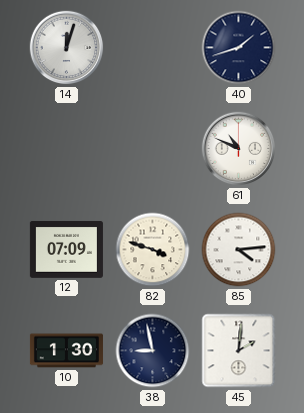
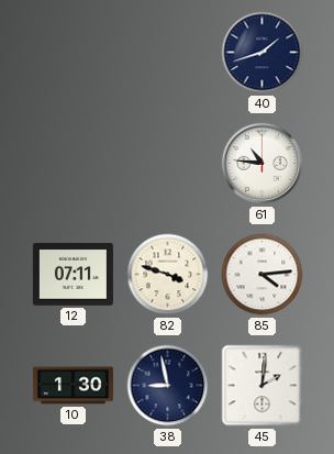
14: 12:03 -> none (67, 48)
61: 10:49 -> 10:46 (263, 164)
12: 07:09 -> 07:11 (73, 274)
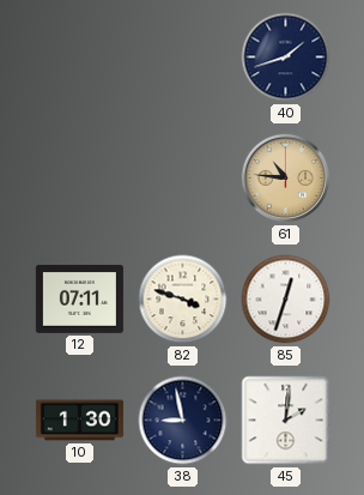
61 dial: white -> champagne (286, 179)
85: 4:14 -> 12:33 (286, 300)
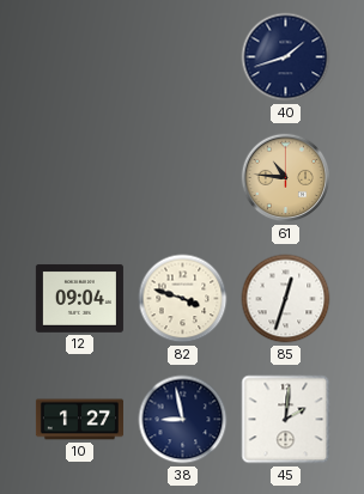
12: 07:11 -> 09:04 (79, 298)
10: 1:30 -> 1:27 (79, 420)
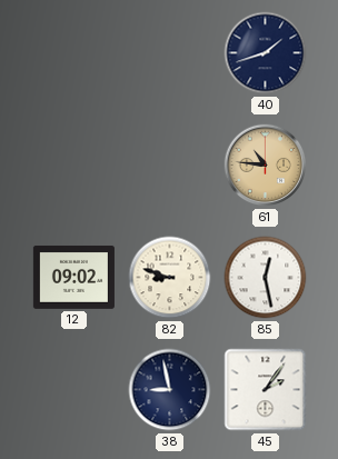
12: 09:04 -> 09:02 (73, 277)
82: 3:48 -> 8:48 (170, 278)
85: 12:33 -> 12:28 (266, 278)
10: 1:27 -> none (79, 420)
45: 2:01 -> 2:06 (266, 390)
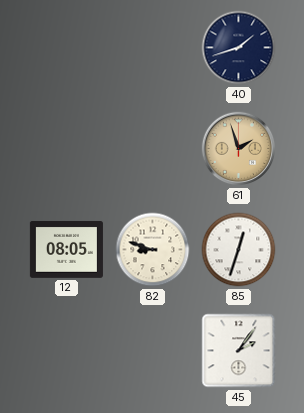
61: 10:46 -> 1:57 (239, 149)
12: 09:02 -> 08:05 (66, 249)
85: 12:28 -> 12:33 (239, 250)
38: 8:58 -> none (170, 390)
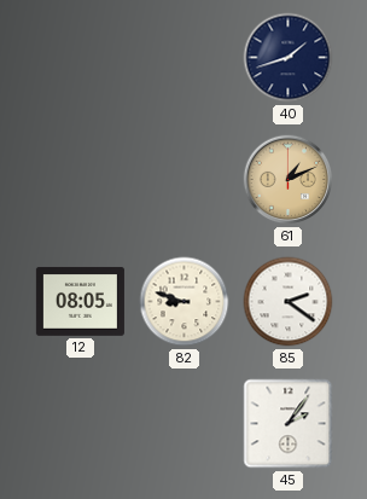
61: 1:57 -> 1:11 (289, 180)
85: 12:33 -> 2:21 (289, 302)
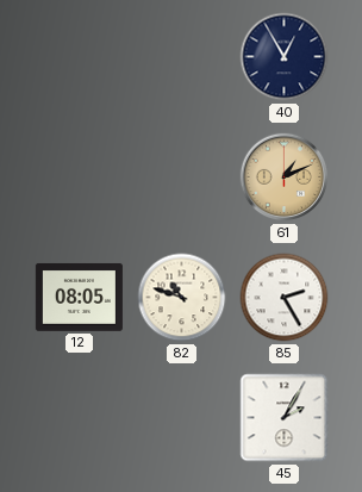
40: 1:42 -> 12:55 (285, 57)
82: 8:48 -> 10:48 (182, 298)
85: 2:21 -> 2:25 (285, 298)
45: 2:06 -> 2:05 (285, 418)
